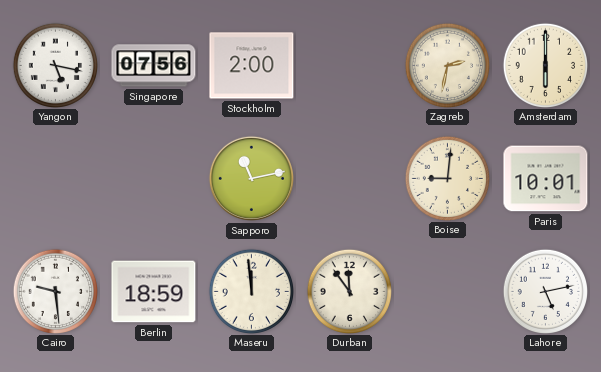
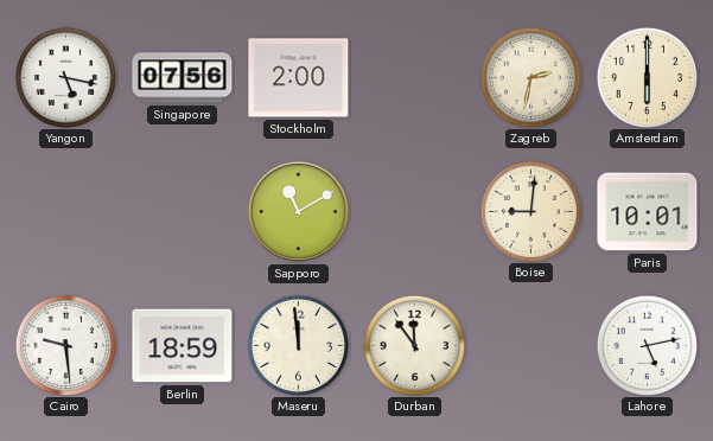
Sapporo: 11:13 -> 11:10 (298, 211)
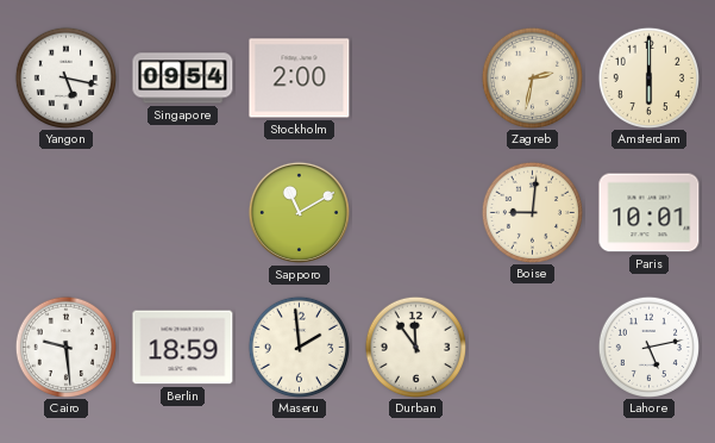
Singapore: 07:56 -> 09:54 (183, 79)
Maseru: 11:59 -> 1:59 (299, 347)
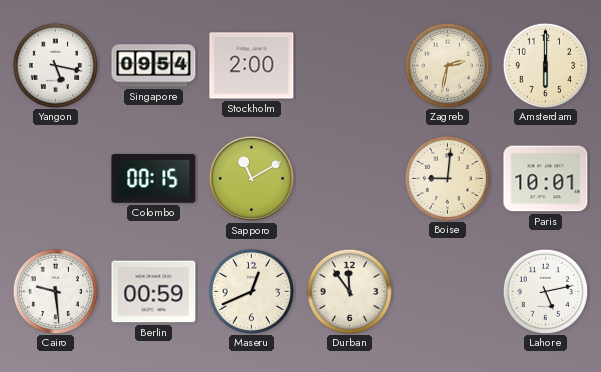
Colombo: none -> 00:15 (154, 178)
Berlin: 18:59 -> 00:59 (154, 292)
Maseru: 1:59 -> 12:41 (251, 291)
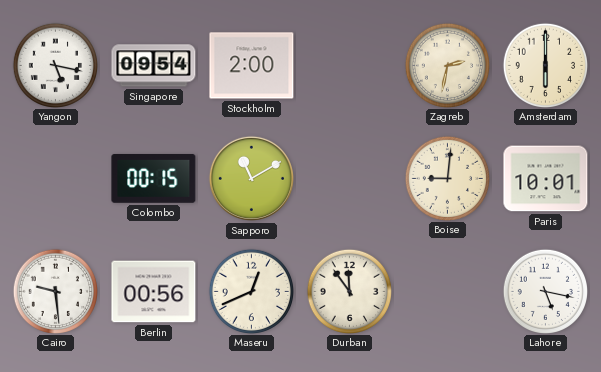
Berlin: 00:59 -> 00:56 (154, 292)
Lahore: 5:13 -> 5:17 (545, 291)
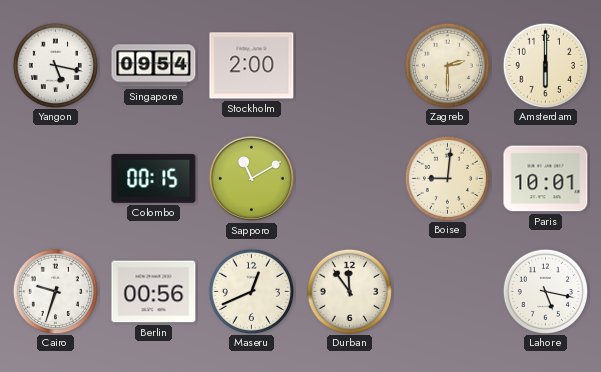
Zagreb: 2:32 -> 2:30 (447, 65)
Cairo: 9:29 -> 9:33 (55, 291)
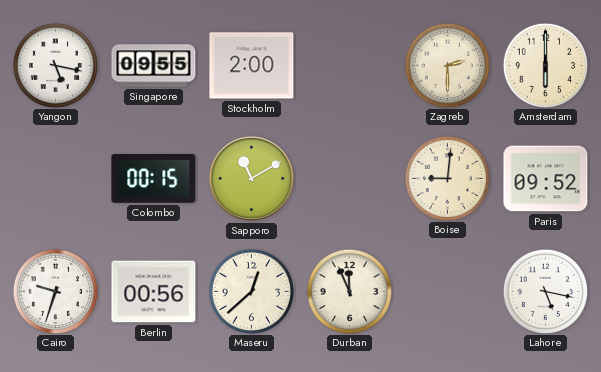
Singapore: 09:54 -> 09:55 (154, 66)
Paris: 10:01 -> 09:52 (546, 179)
Maseru: 12:41 -> 12:38 (251, 291)
Durban: 11:54 -> 11:56 (349, 291)
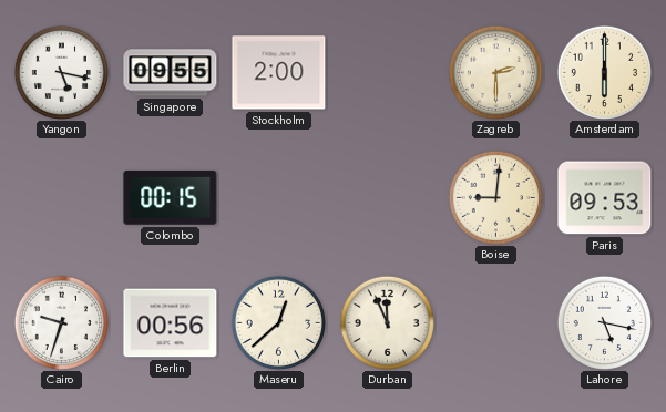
Sapporo: 11:10 -> none (251, 178)
Paris: 09:52 -> 09:53 (605, 198)
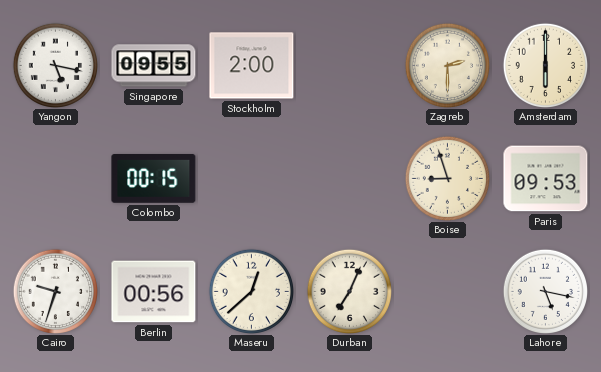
Boise: 9:01 -> 8:57 (447, 178)
Durban: 11:56 -> 7:04 (349, 291)
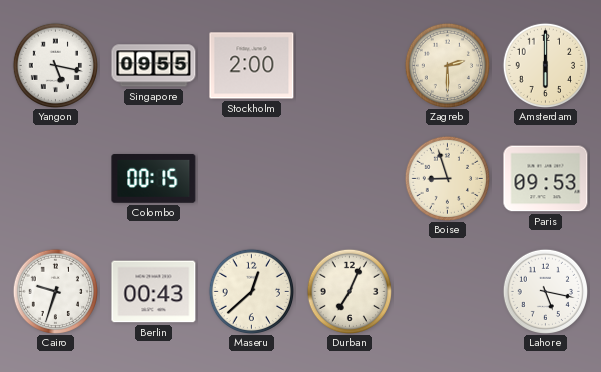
Berlin: 00:56 -> 00:43 (154, 292)
